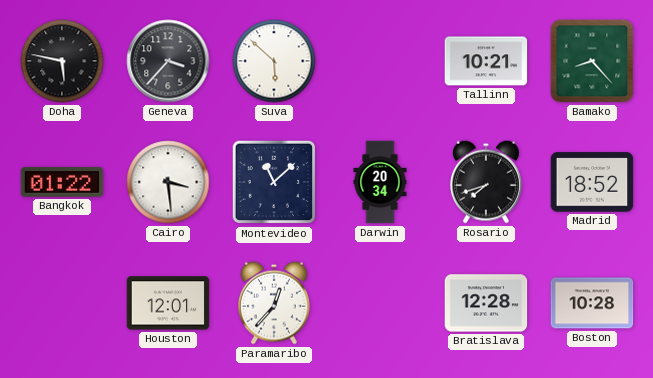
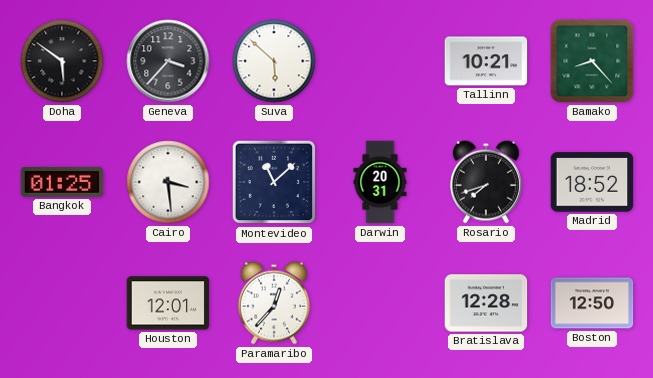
Doha: 5:47 -> 5:51 (62, 61)
Bangkok: 01:22 -> 01:25 (62, 182)
Darwin: 20:34 -> 20:31 (380, 182)
Boston: 10:28 -> 12:50 (592, 303)
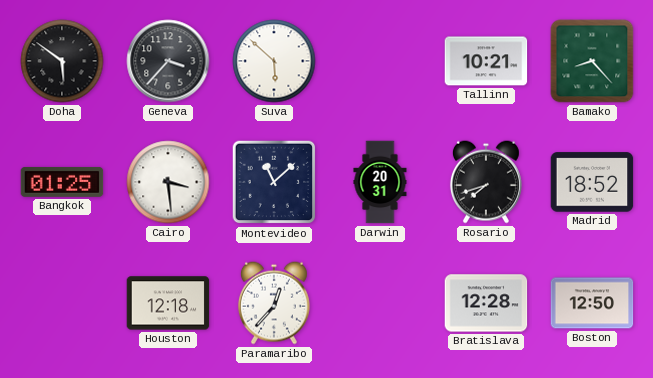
Houston: 12:01 -> 12:18 (168, 303)
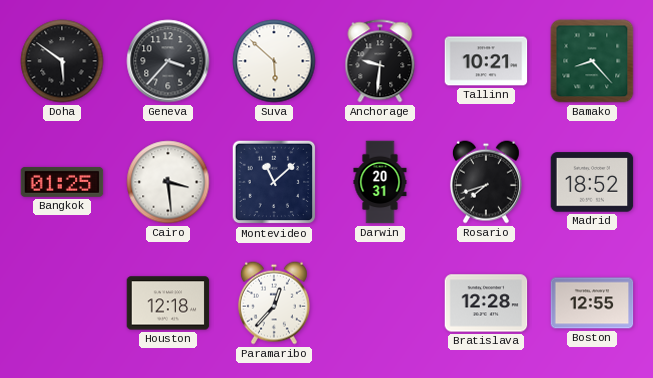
Anchorage: none -> 9:31 (380, 61)
Boston: 12:50 -> 12:55 (592, 303)
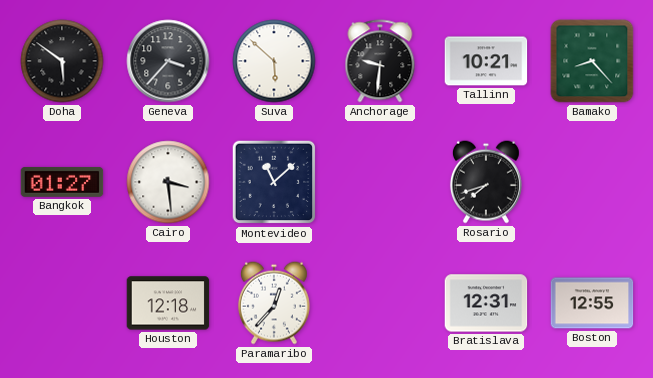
Bangkok: 01:25 -> 01:27 (62, 182)
Darwin: 20:31 -> none (380, 182)
Madrid: 18:52 -> none (592, 182)
Bratislava: 12:28 -> 12:31 (486, 303)
